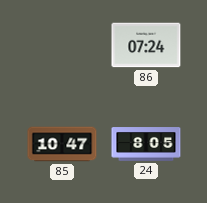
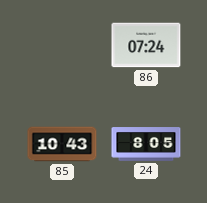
85: 10:47 -> 10:43 (62, 144)
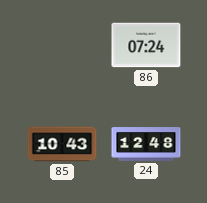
24: 8:05 -> 12:48 (146, 144)
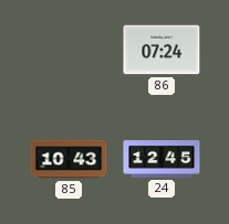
24: 12:48 -> 12:45 (162, 159)
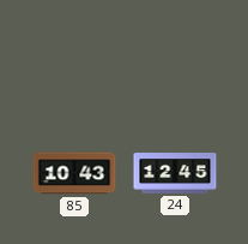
86: 07:24 -> none (162, 50)
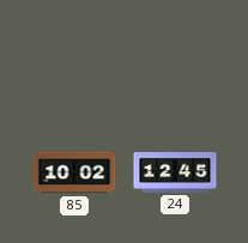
85: 10:43 -> 10:02 (74, 172)
